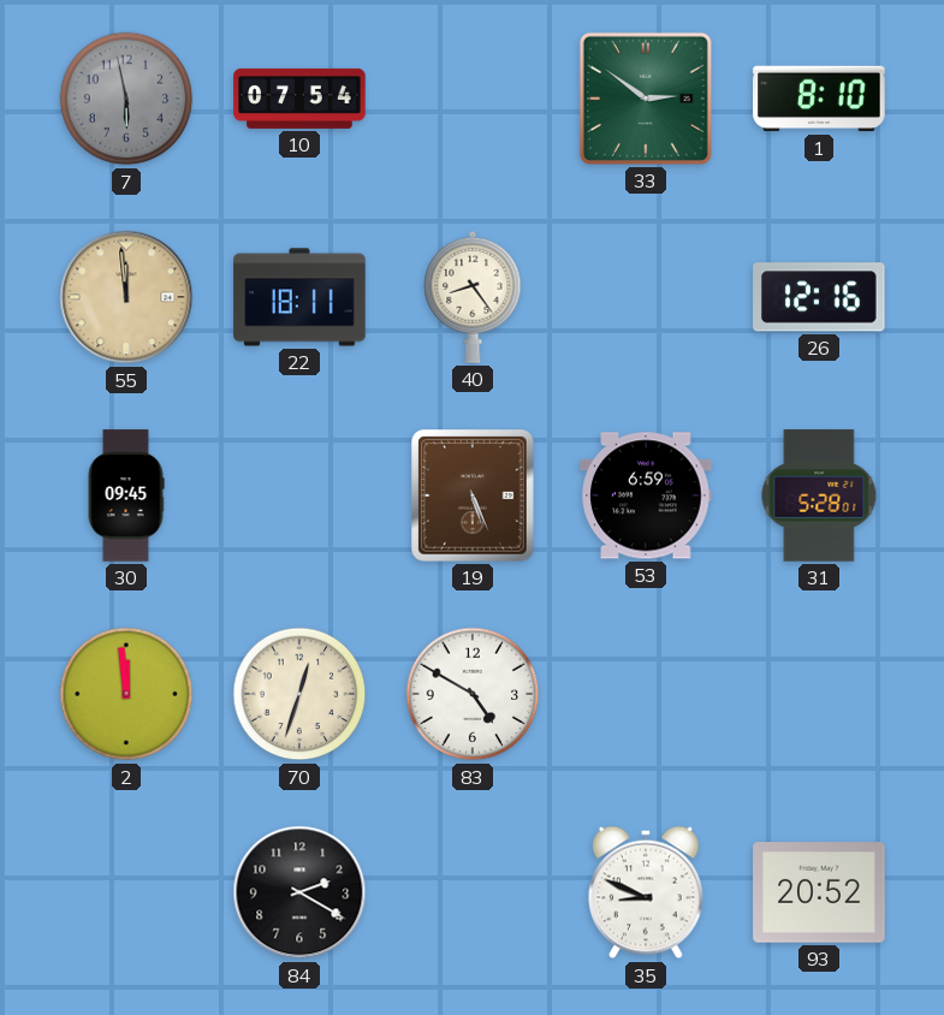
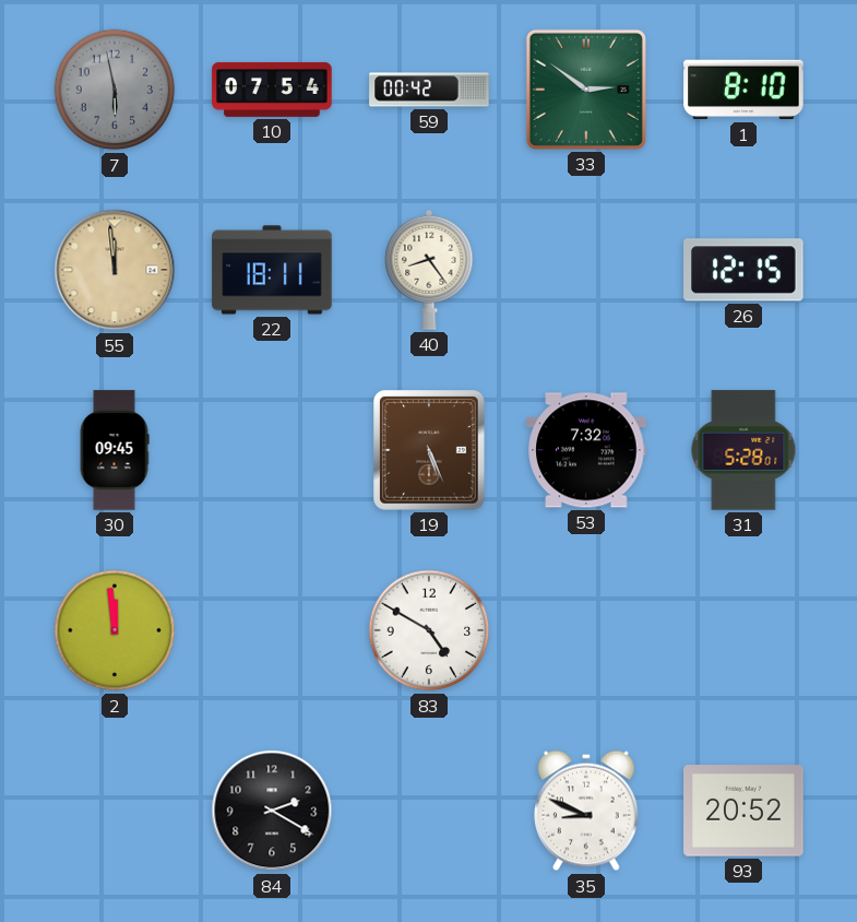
59: none -> 00:42 (429, 90)
26: 12:16 -> 12:15 (743, 270)
53: 6:59 -> 7:32 (586, 450)
70: 12:33 -> none (299, 694)
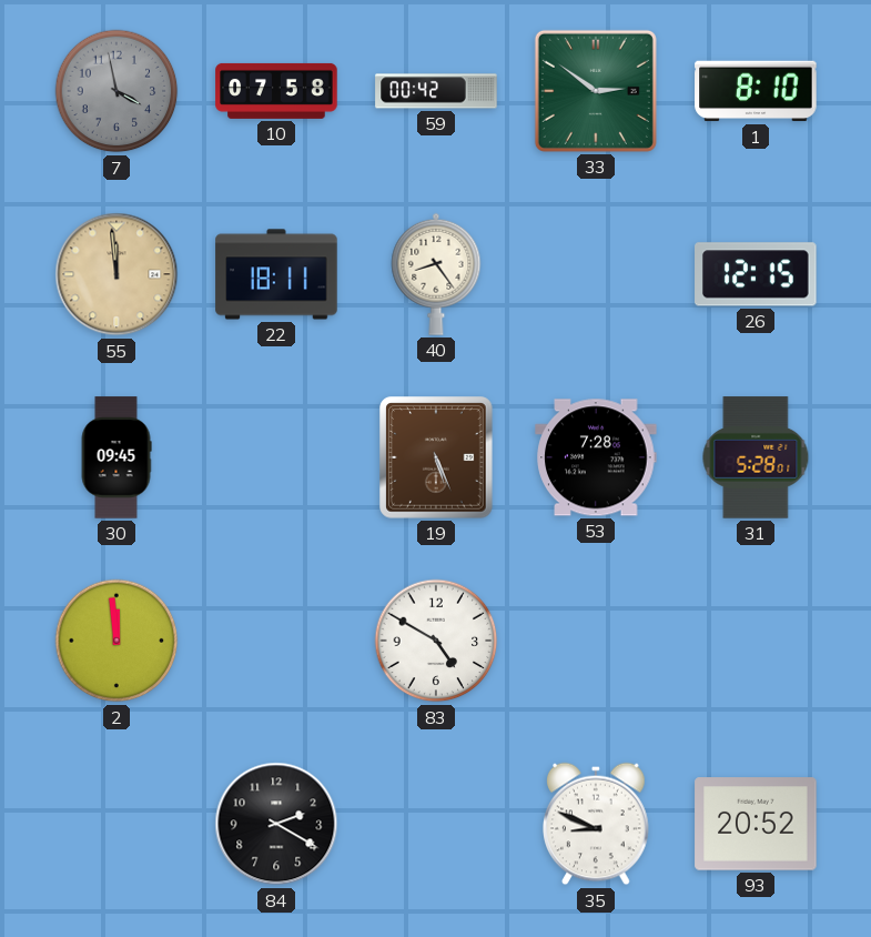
7: 5:58 -> 3:58 (117, 91)
10: 07:54 -> 07:58 (276, 91)
53: 7:32 -> 7:28 (596, 457)
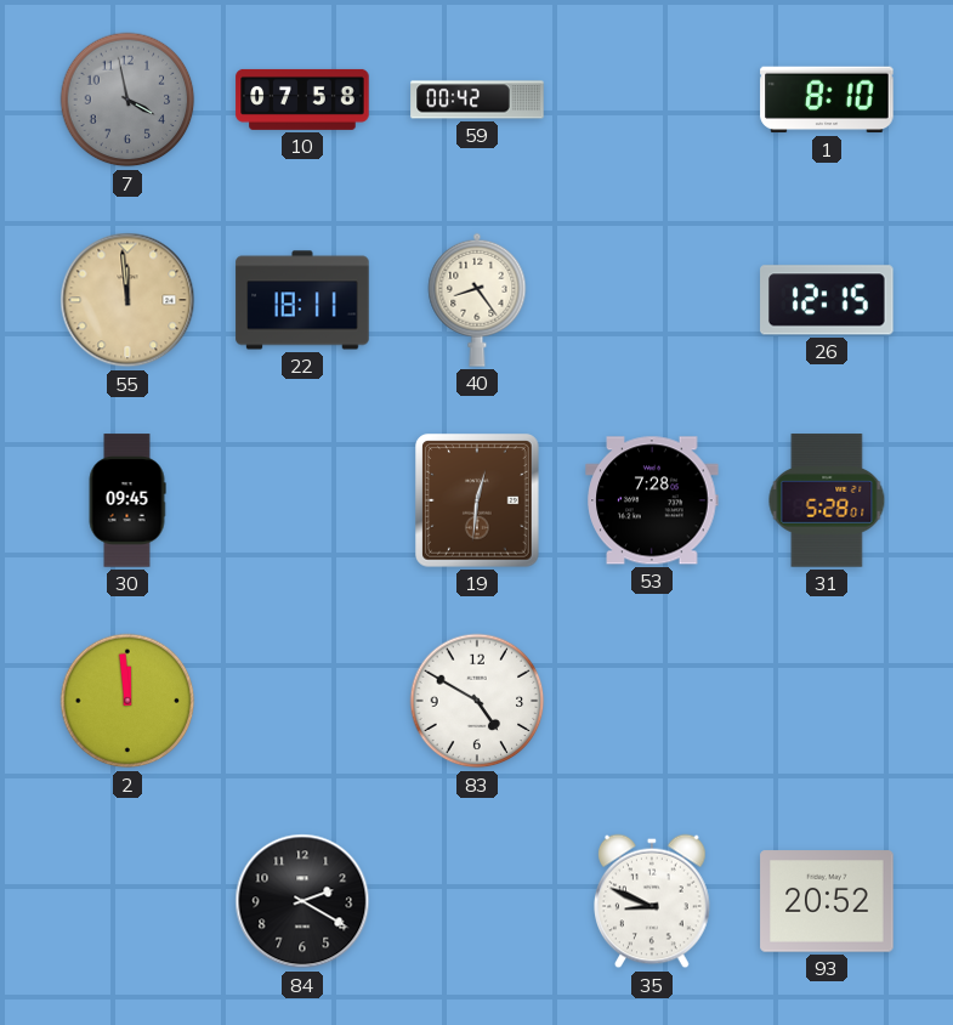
33: 2:51 -> none (596, 91)
19: 5:26 -> 12:31 (477, 500)
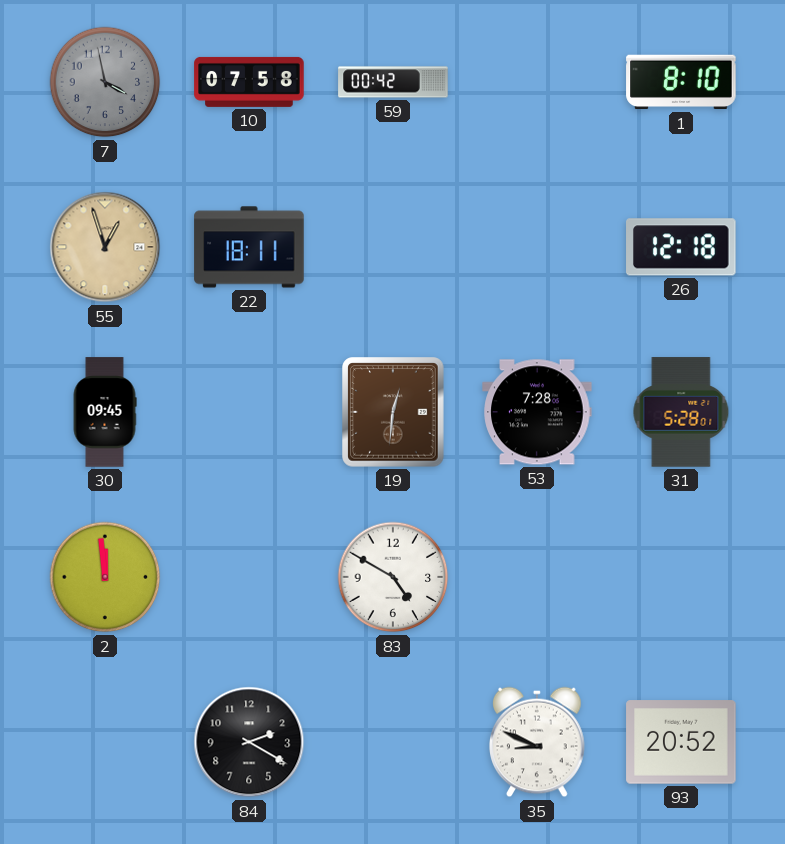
55: 11:59 -> 12:57 (105, 247)
40: 8:24 -> none (477, 300)
26: 12:15 -> 12:18 (681, 247)
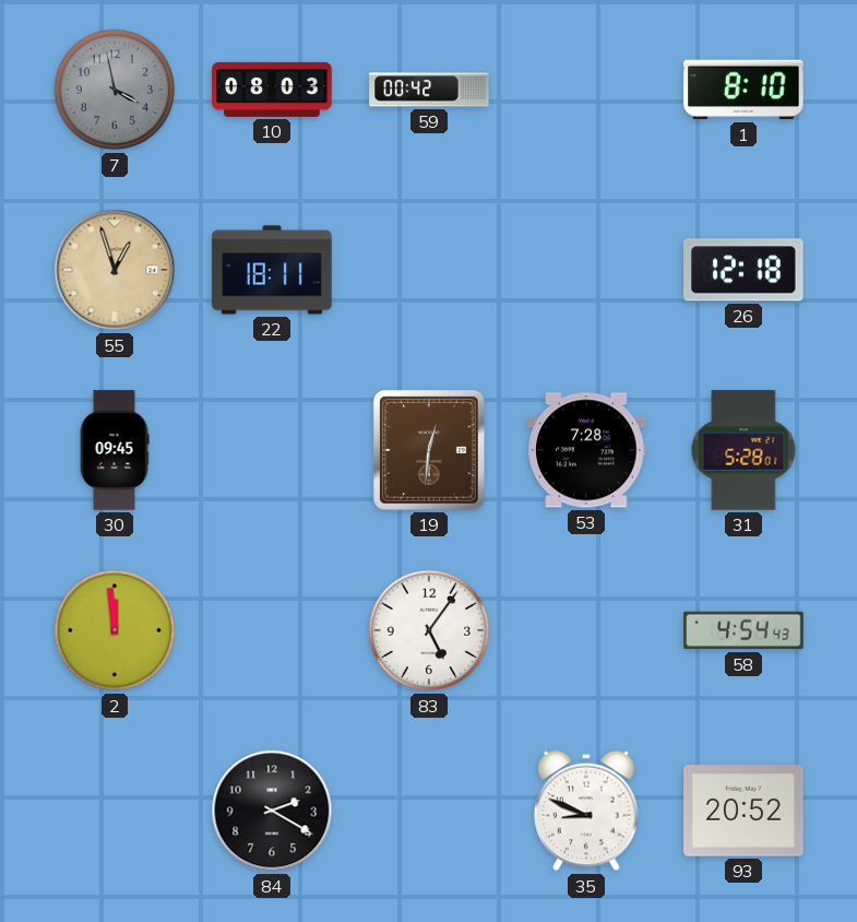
10: 07:58 -> 08:03 (272, 90)
83: 4:50 -> 5:06 (429, 630)
58: none -> 4:54 (743, 630)
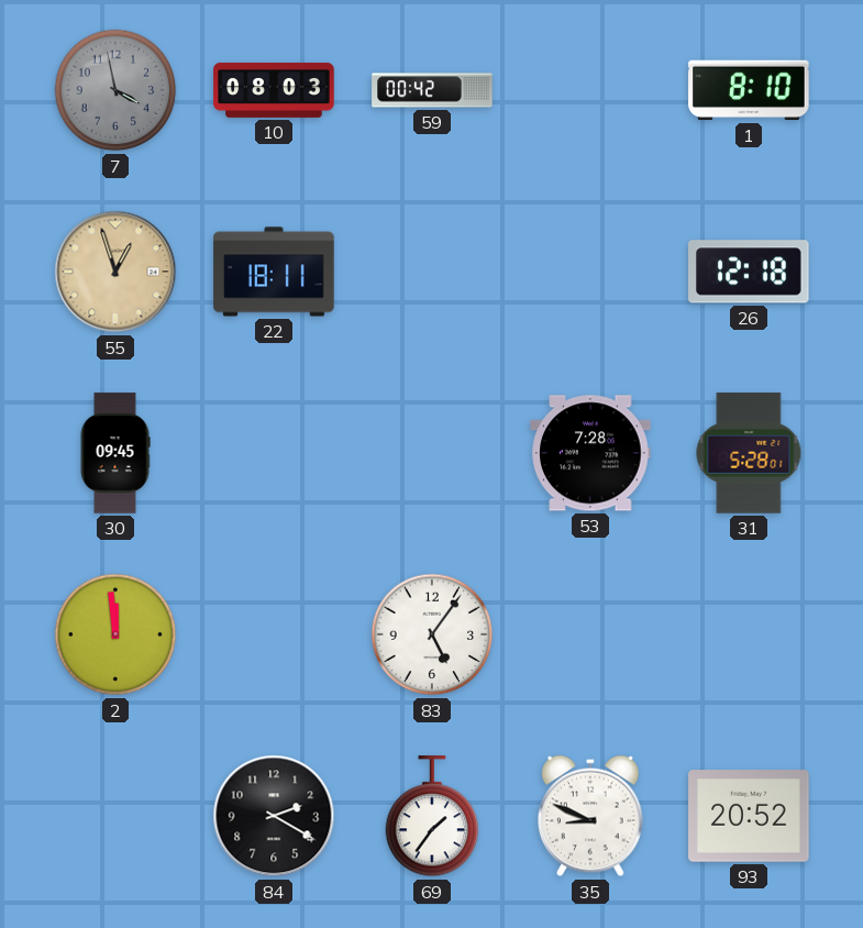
19: 12:31 -> none (429, 450)
58: 4:54 -> none (743, 630)
69: none -> 1:36 (432, 817)
